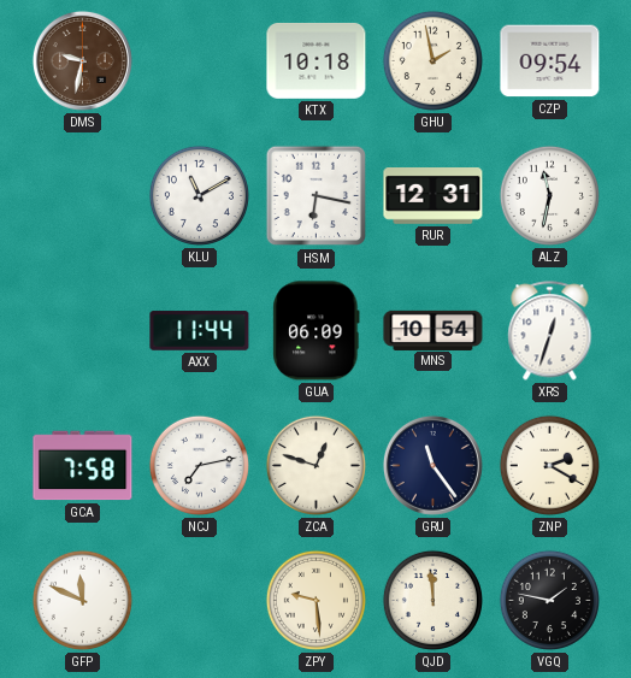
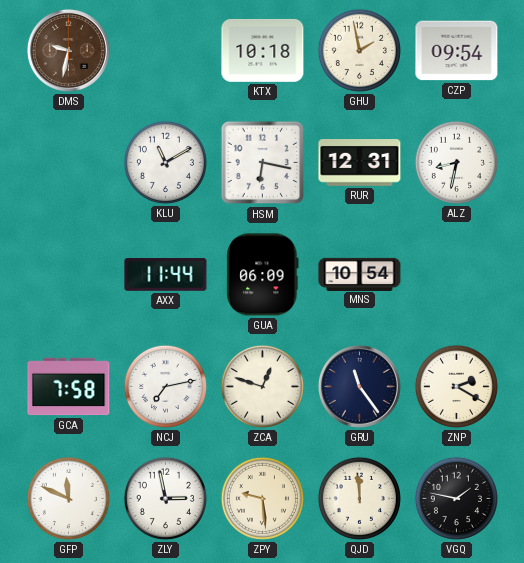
ALZ: 11:32 -> 8:32 (456, 162)
XRS: 12:33 -> none (550, 331)
ZLY: none -> 2:58 (165, 498)
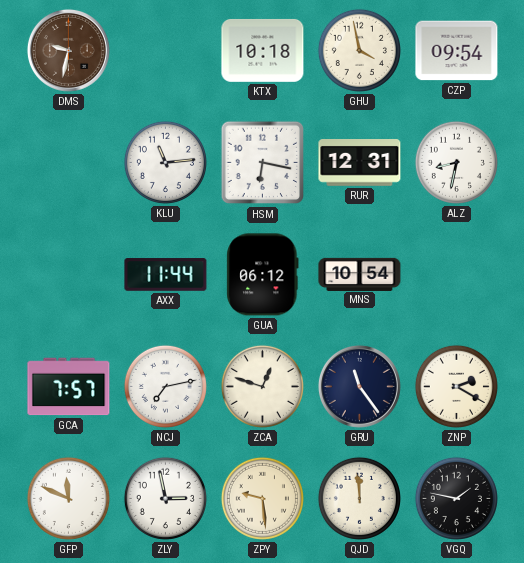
GHU: 1:58 -> 3:58 (359, 50)
KLU: 11:10 -> 11:14 (165, 162)
GUA: 06:09 -> 06:12 (263, 275)
GCA: 7:58 -> 7:57 (69, 387)
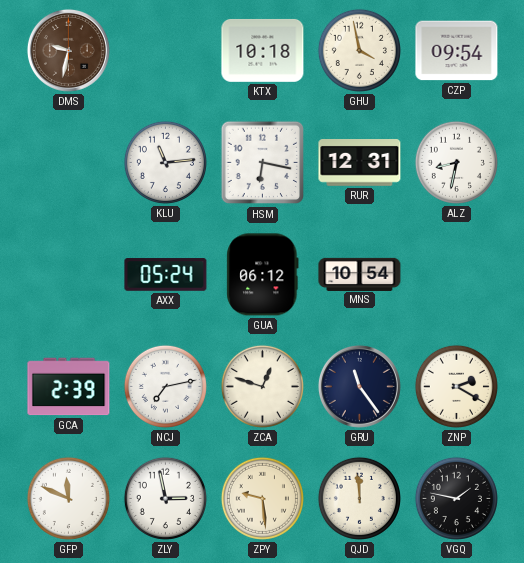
AXX: 11:44 -> 05:24 (166, 275)
GCA: 7:57 -> 2:39 (69, 387)
